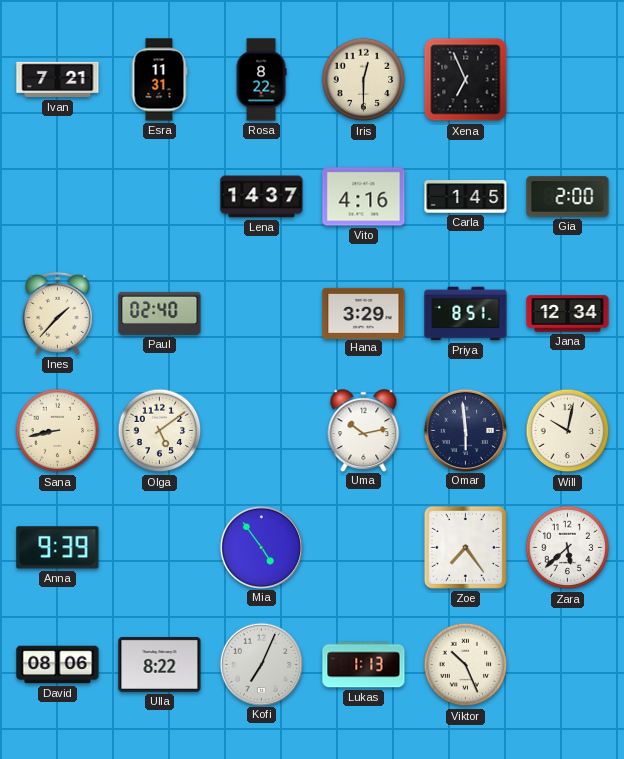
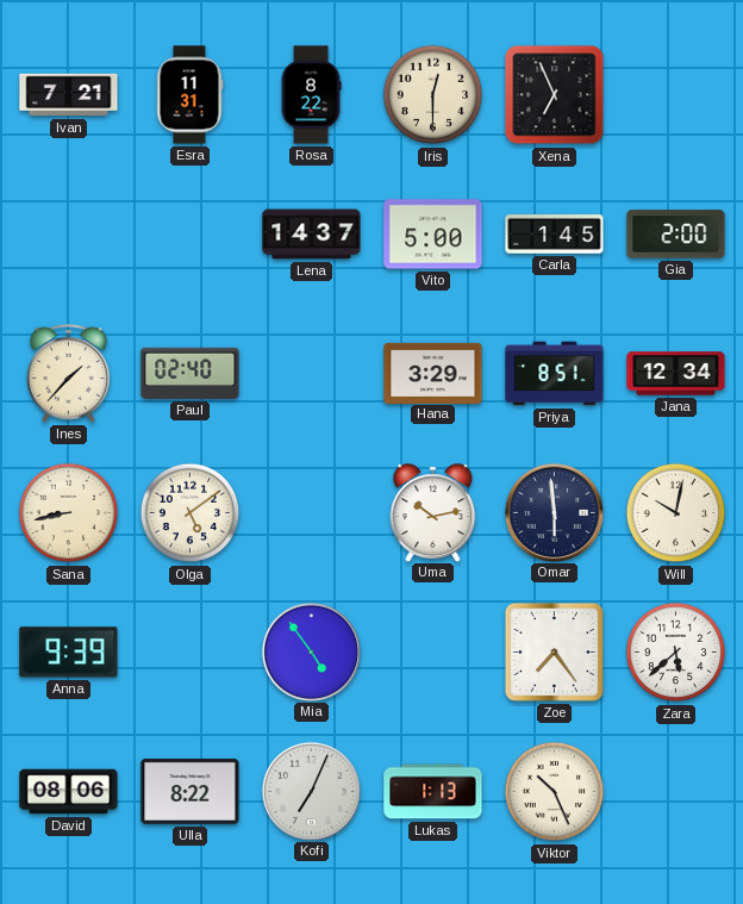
Vito: 4:16 -> 5:00 (433, 235)
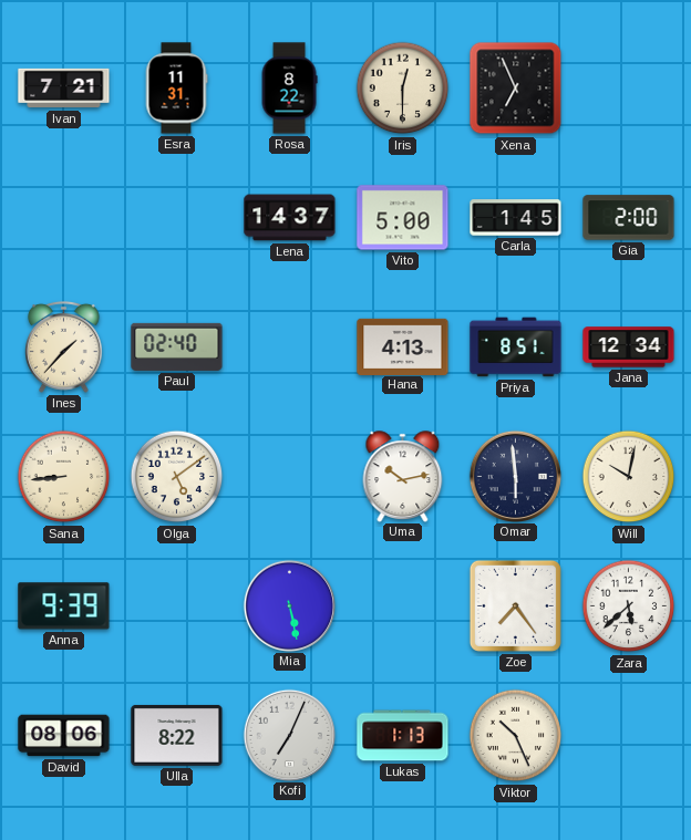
Hana: 3:29 -> 4:13 (403, 346)
Sana: 8:43 -> 8:44 (64, 477)
Mia: 4:54 -> 5:28 (289, 605)
